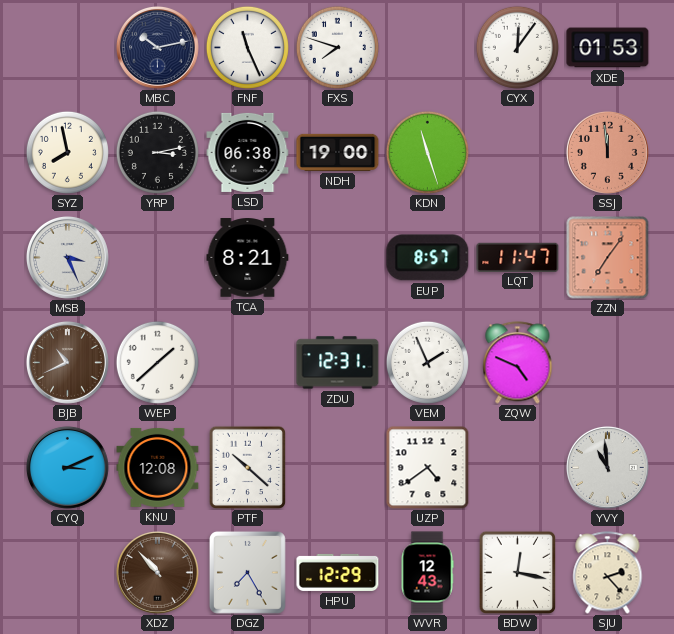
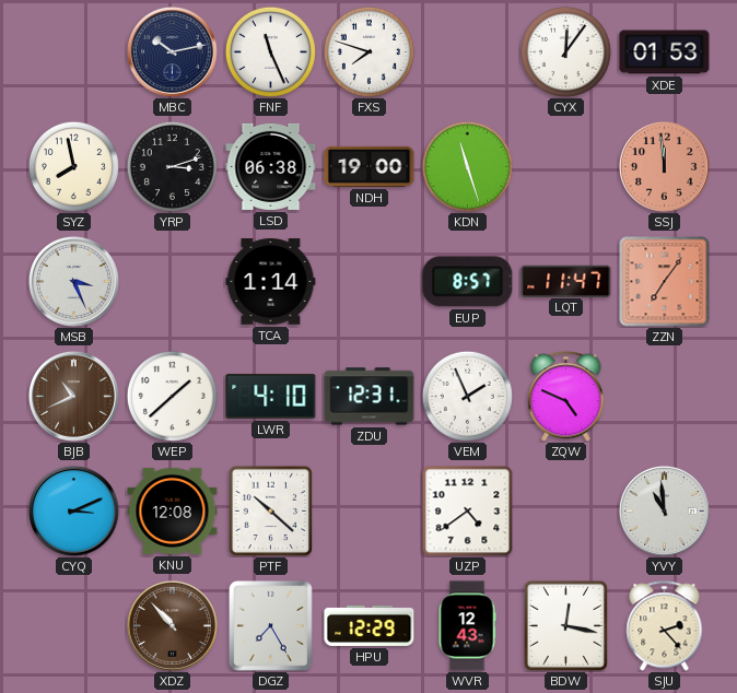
YRP: 3:13 -> 3:12 (172, 166)
TCA: 8:21 -> 1:14 (271, 282)
LWR: none -> 4:10 (271, 397)
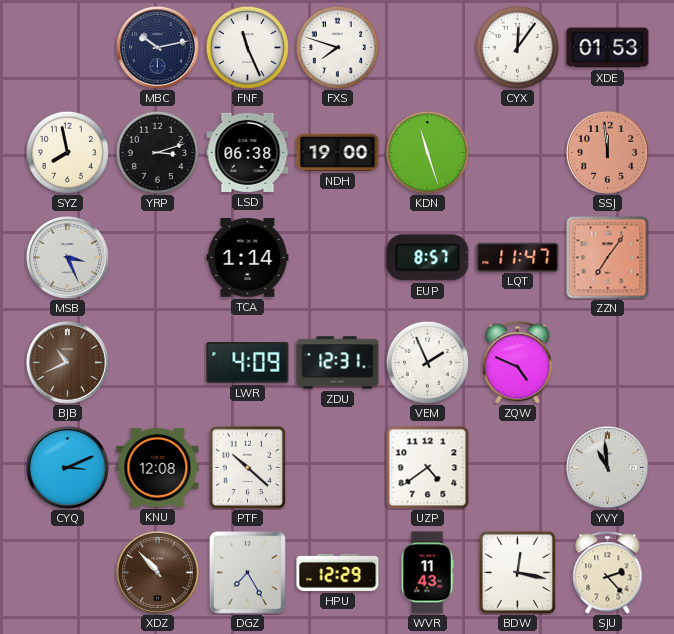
WEP: 1:38 -> none (172, 396)
LWR: 4:10 -> 4:09 (248, 363)
WVR: 12:43 -> 11:43 (427, 573)
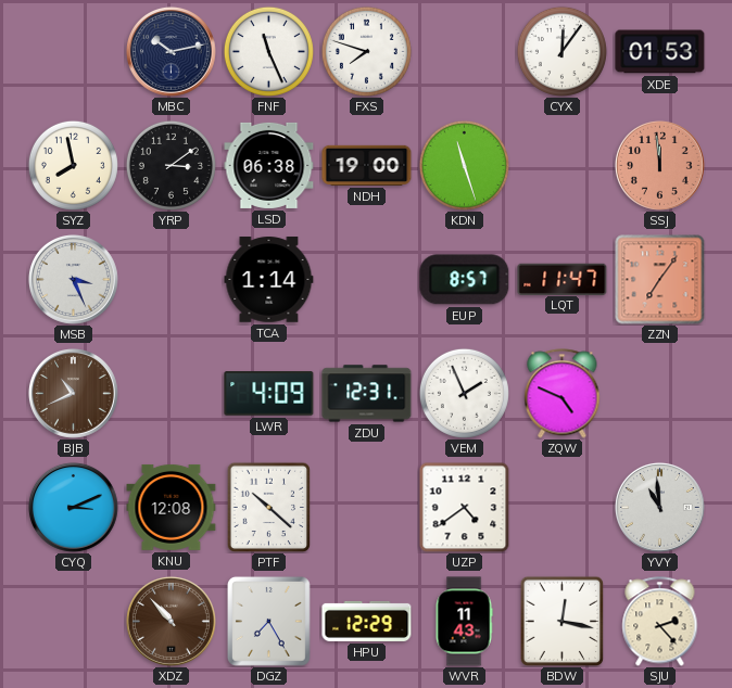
YRP: 3:12 -> 3:09 (171, 165)
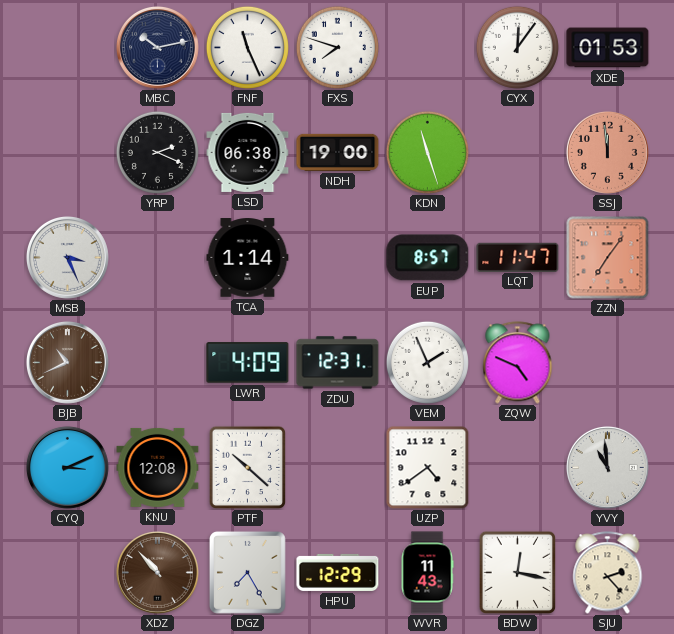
SYZ: 7:58 -> none (73, 165)
YRP: 3:09 -> 2:19 (157, 152)
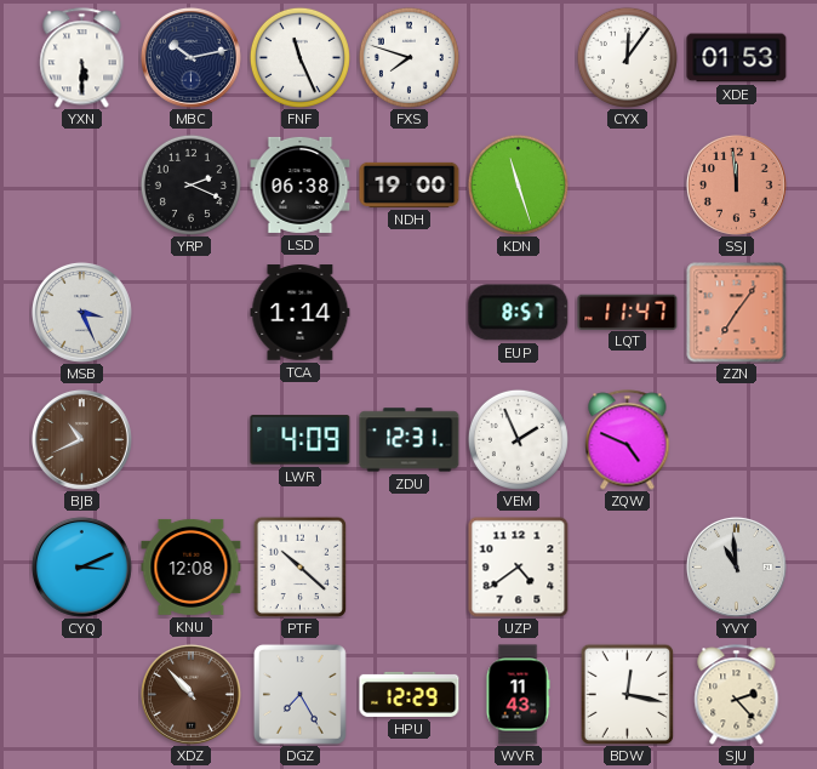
YXN: none -> 5:30 (82, 58)
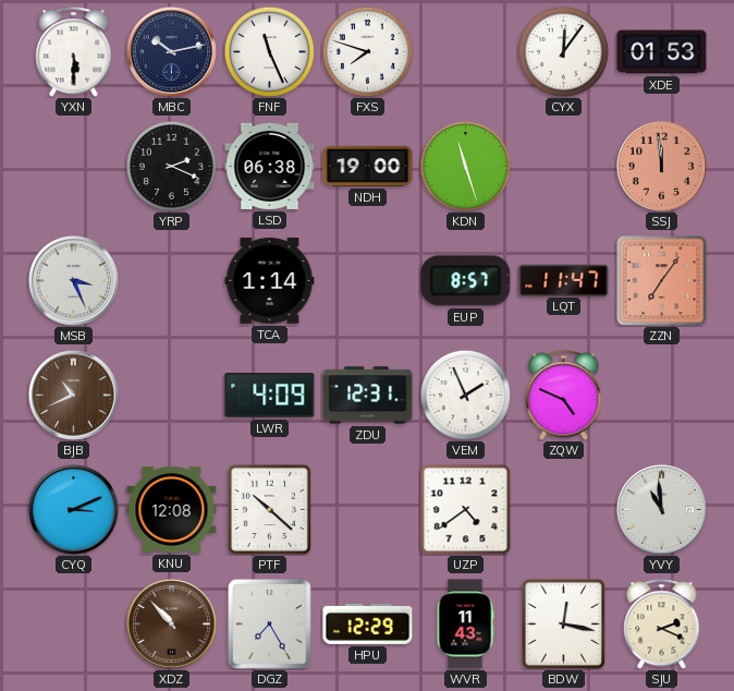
SJU: 2:23 -> 2:19 (662, 625)
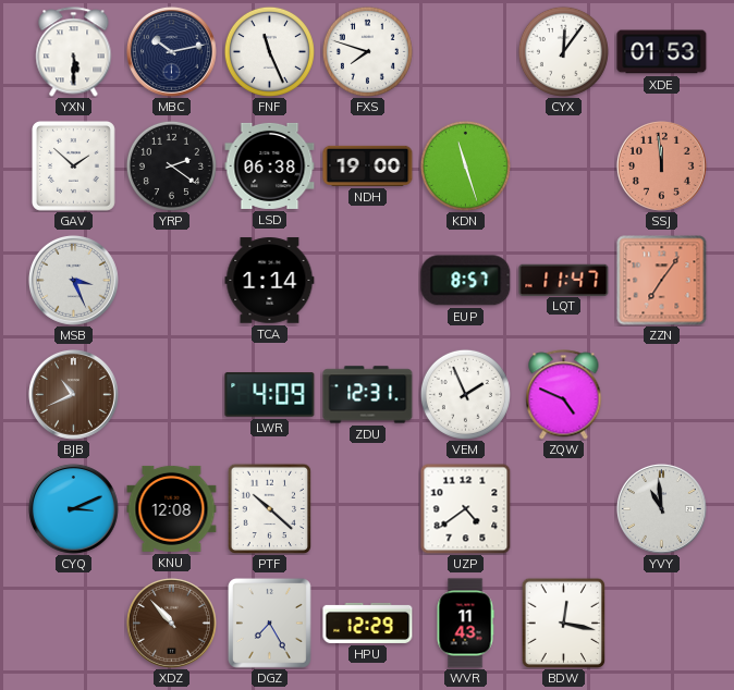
GAV: none -> 1:52 (73, 165)
YRP: 2:19 -> 2:21 (171, 165)
SJU: 2:19 -> none (662, 625)
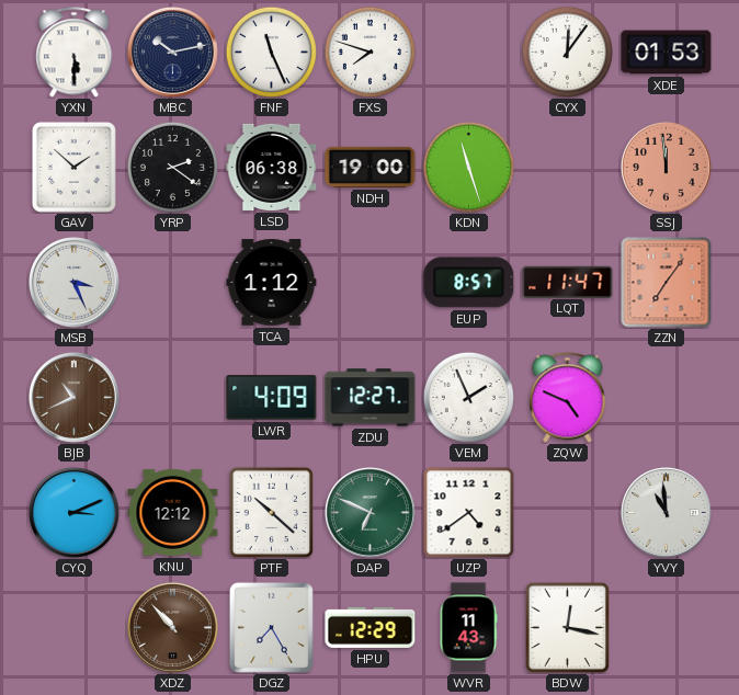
TCA: 1:14 -> 1:12 (272, 283)
ZDU: 12:31 -> 12:27 (371, 398)
KNU: 12:08 -> 12:12 (173, 512)
DAP: none -> 6:49 (369, 512)
